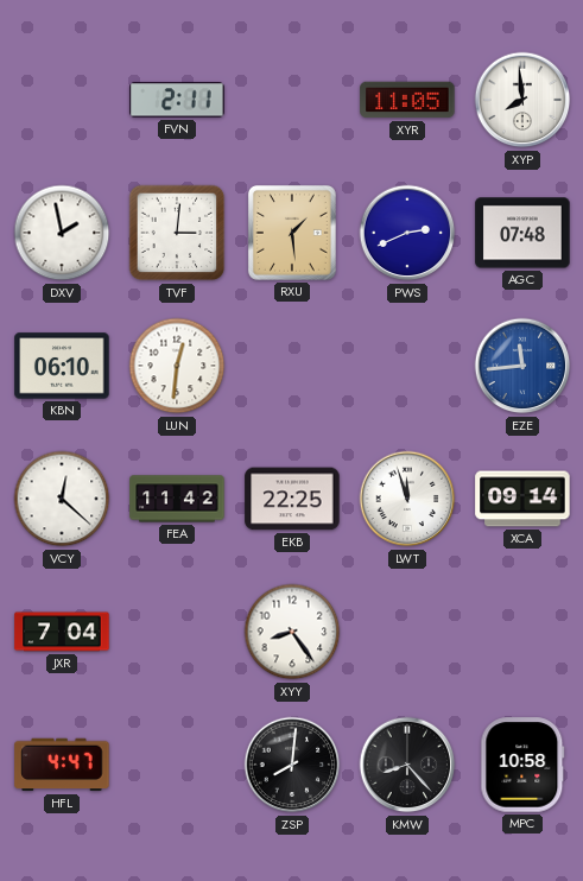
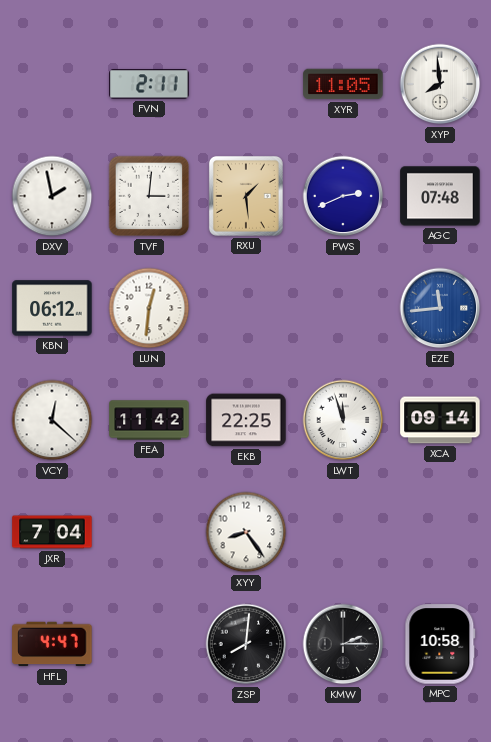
KBN: 06:10 -> 06:12 (52, 308)
KMW: 8:23 -> 2:15 (343, 644)
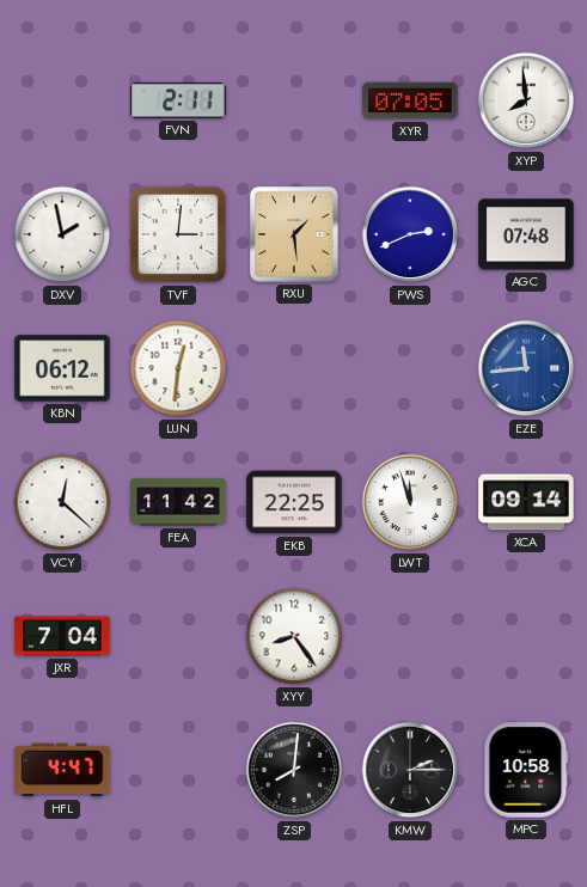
XYR: 11:05 -> 07:05 (410, 100)
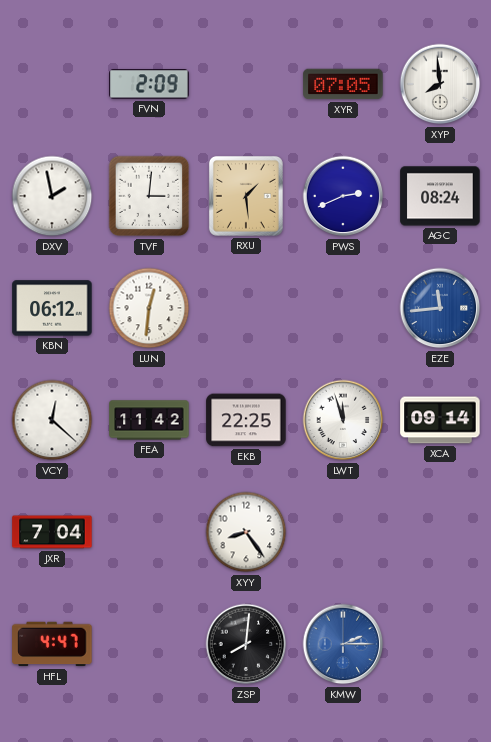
FVN: 2:11 -> 2:09 (149, 84)
AGC: 07:48 -> 08:24 (440, 196)
KMW dial: black -> blue (343, 644)
MPC: 10:58 -> none (526, 770)
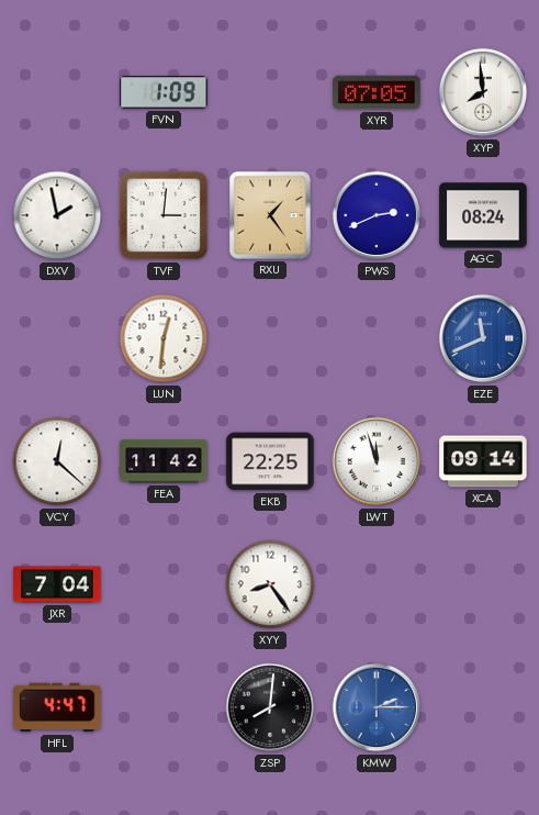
FVN: 2:09 -> 1:09 (164, 92)
RXU: 1:29 -> 1:24 (270, 215)
KBN: 06:12 -> none (52, 308)
EZE: 11:44 -> 11:41 (483, 338)
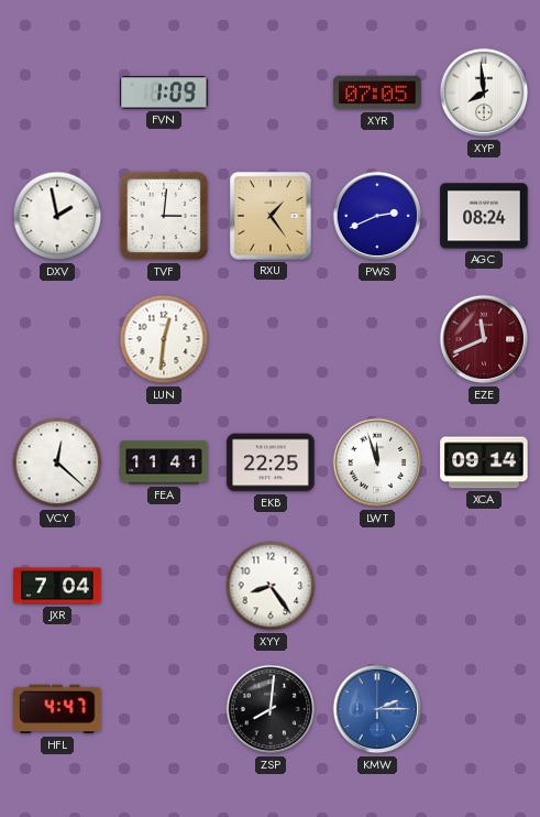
EZE dial: blue -> burgundy (484, 339)
FEA: 11:42 -> 11:41 (164, 462)
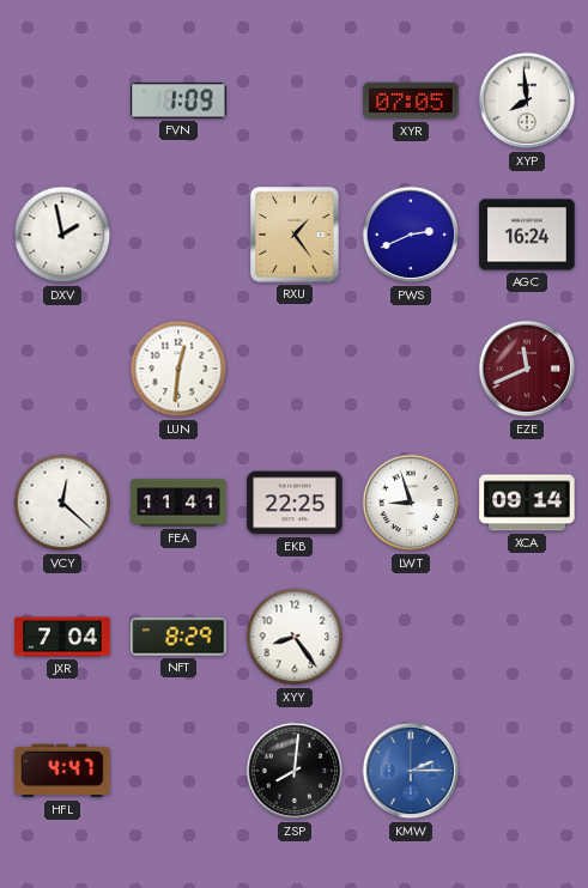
TVF: 3:01 -> none (164, 216)
AGC: 08:24 -> 16:24 (527, 235)
LWT: 11:57 -> 8:57 (411, 503)
NFT: none -> 8:29 (178, 637)
